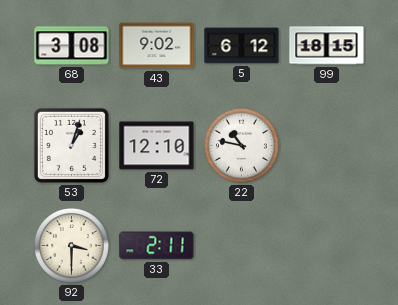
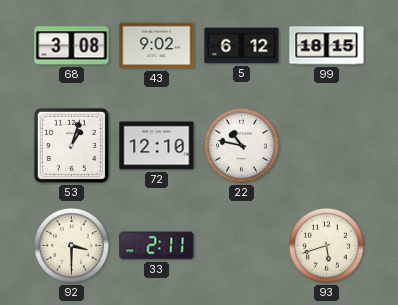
93: none -> 5:42 (327, 246)
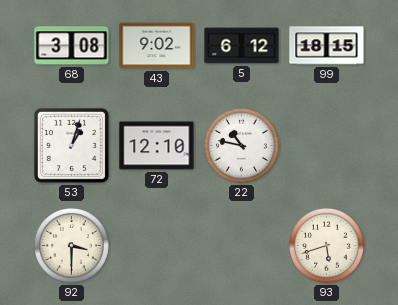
33: 2:11 -> none (157, 246)
